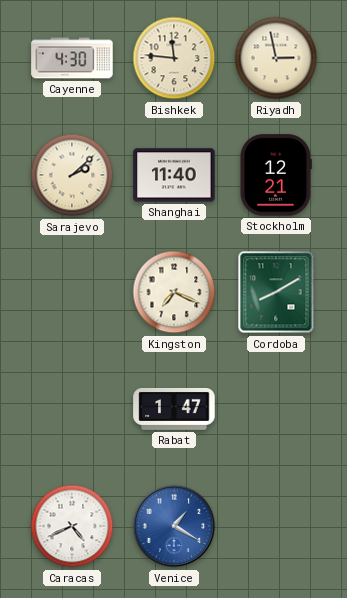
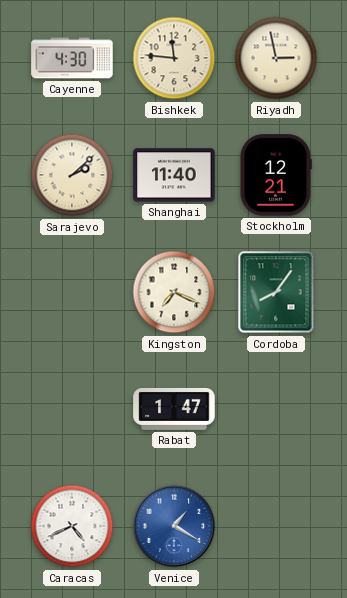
Cordoba: 8:10 -> 8:06 (276, 292)
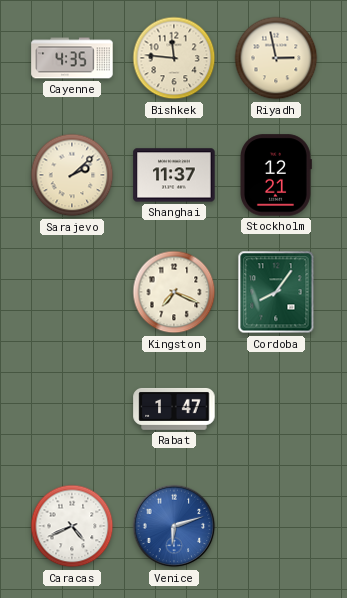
Cayenne: 4:30 -> 4:35 (72, 58)
Shanghai: 11:40 -> 11:37 (174, 175)
Venice: 1:20 -> 6:12 (174, 526)
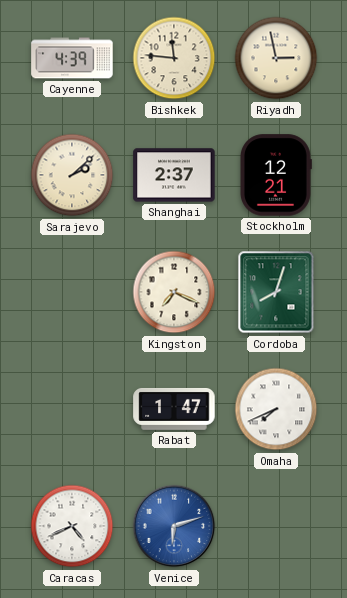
Cayenne: 4:35 -> 4:39 (72, 58)
Shanghai: 11:37 -> 2:37 (174, 175)
Cordoba: 8:06 -> 8:03 (276, 292)
Omaha: none -> 7:41 (276, 409)
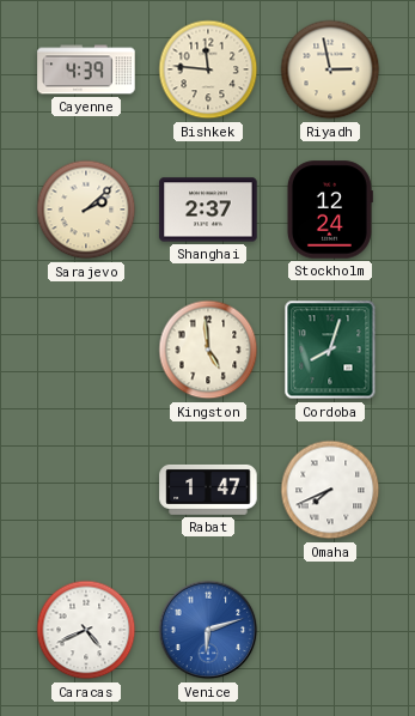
Stockholm: 12:21 -> 12:24 (330, 210)
Kingston: 7:19 -> 4:59 (208, 350)
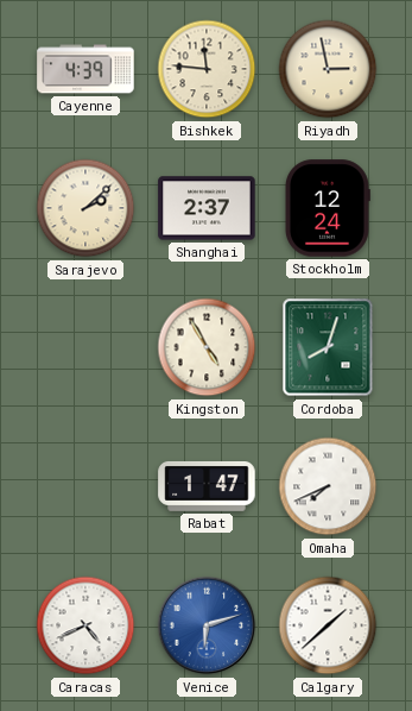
Kingston: 4:59 -> 4:55 (207, 347)
Calgary: none -> 1:38 (328, 625)
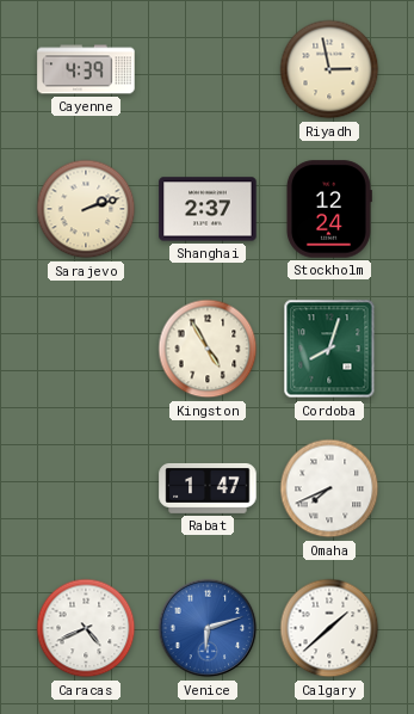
Bishkek: 11:46 -> none (207, 69)
Sarajevo: 2:08 -> 2:12 (86, 209)
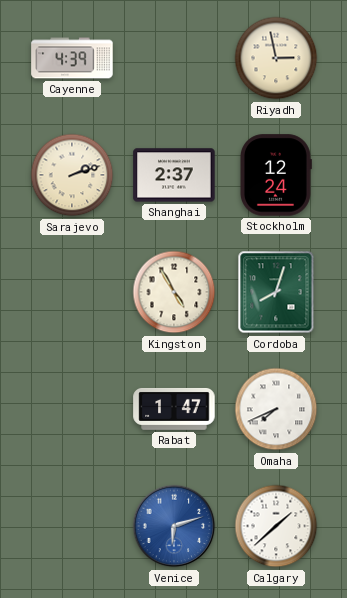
Caracas: 4:41 -> none (86, 628)
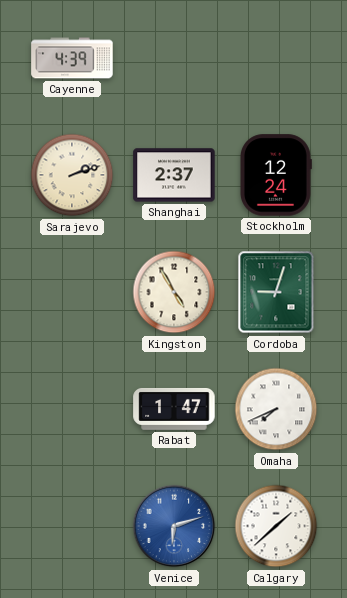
Riyadh: 2:58 -> none (276, 58)
Cordoba: 8:03 -> 9:03 (276, 292)
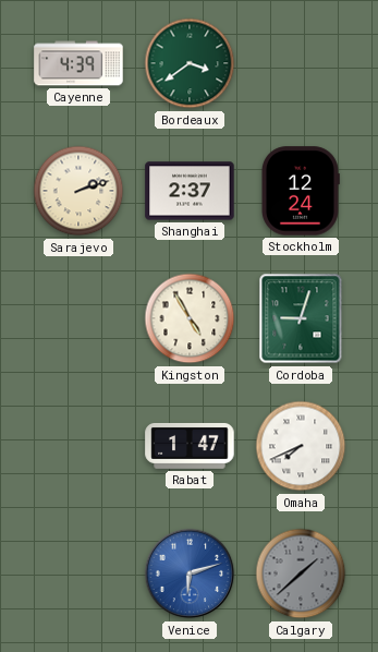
Bordeaux: none -> 3:39 (190, 63)
Calgary dial: white -> grey (301, 573)
